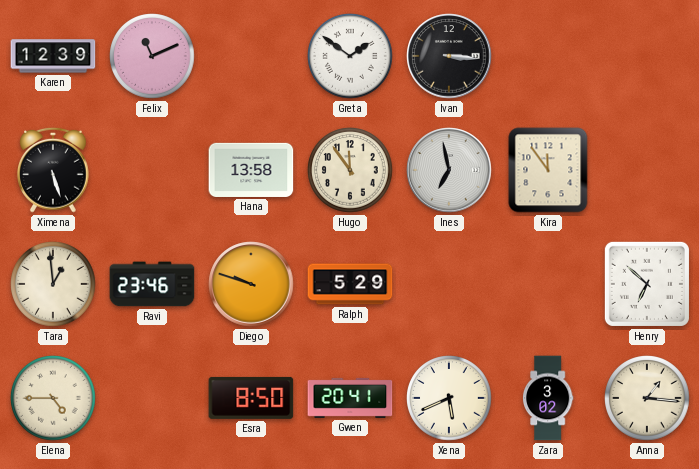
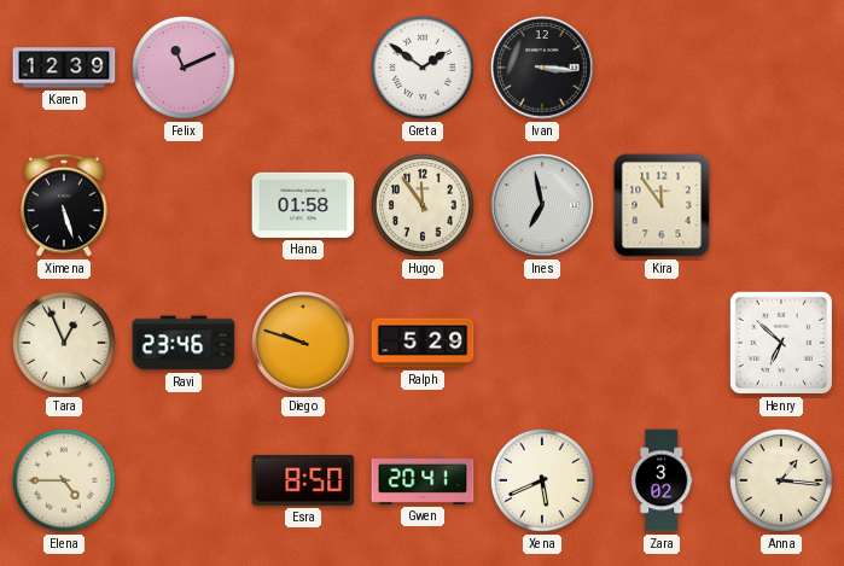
Hana: 13:58 -> 01:58 (303, 205)
Tara: 12:59 -> 12:56 (64, 343)
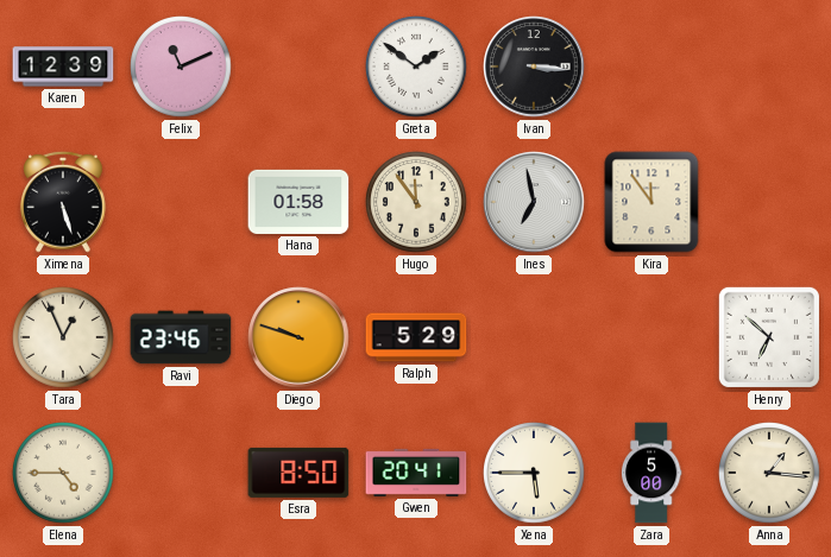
Xena: 5:41 -> 5:45 (534, 473)
Zara: 3:02 -> 5:00 (651, 473)
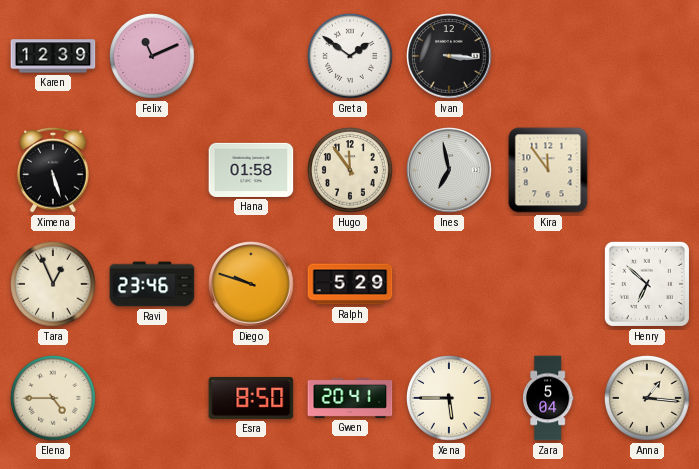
Zara: 5:00 -> 5:04 (548, 398)
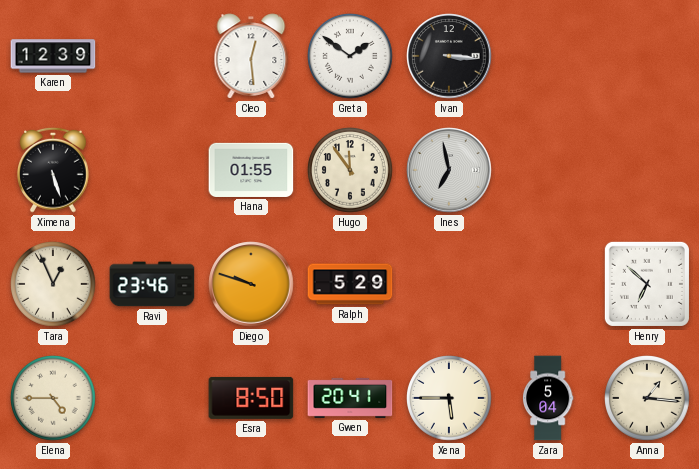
Felix: 11:11 -> none (152, 56)
Cleo: none -> 12:29 (251, 56)
Hana: 01:58 -> 01:55 (251, 170)
Kira: 11:54 -> none (548, 170)
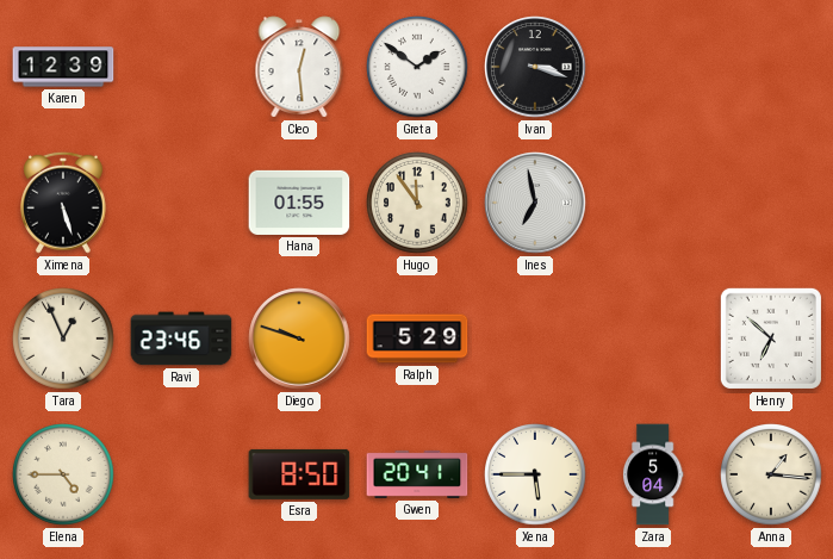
Ivan: 3:16 -> 3:18 (535, 67)
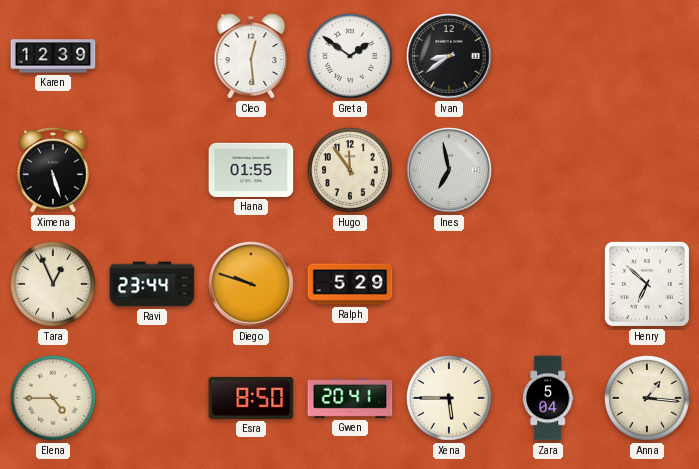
Ivan: 3:18 -> 8:39 (449, 56)
Ravi: 23:46 -> 23:44 (152, 284)
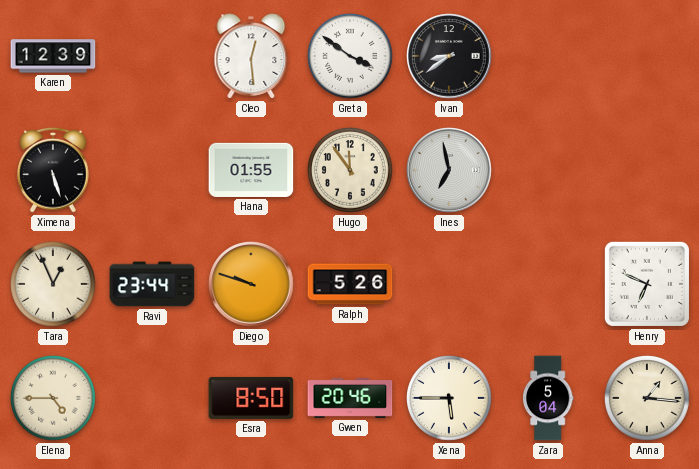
Greta: 1:51 -> 3:51 (350, 56)
Ralph: 5:29 -> 5:26 (350, 284)
Henry: 6:52 -> 6:49 (647, 284)
Gwen: 20:41 -> 20:46 (350, 398)
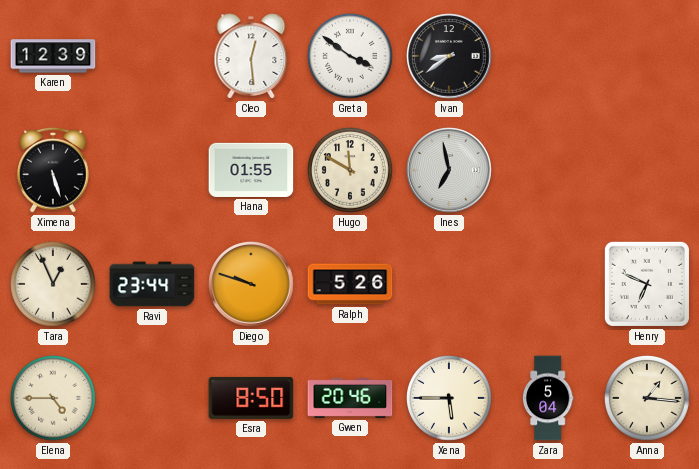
Hugo: 11:54 -> 11:50 (350, 170)
